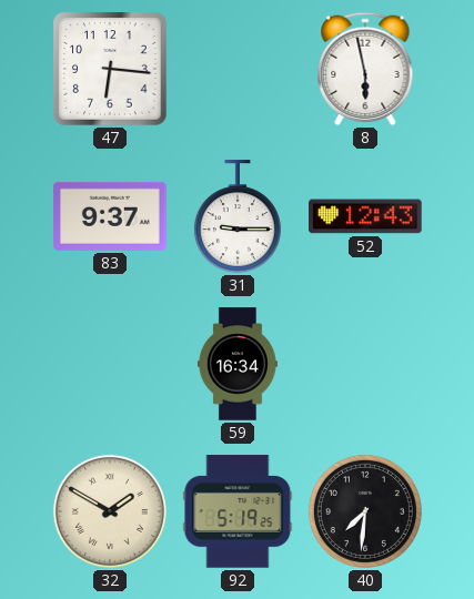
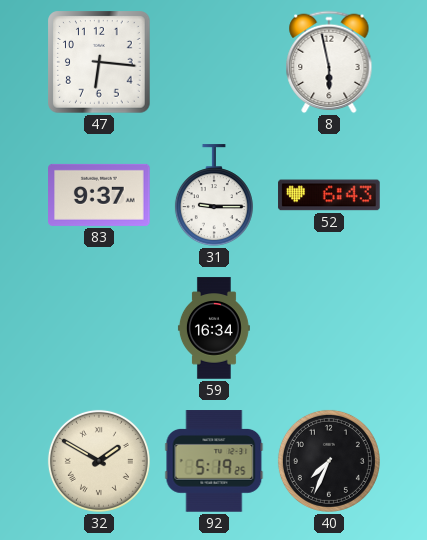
52: 12:43 -> 6:43 (329, 195)
40: 7:31 -> 7:34 (329, 461)
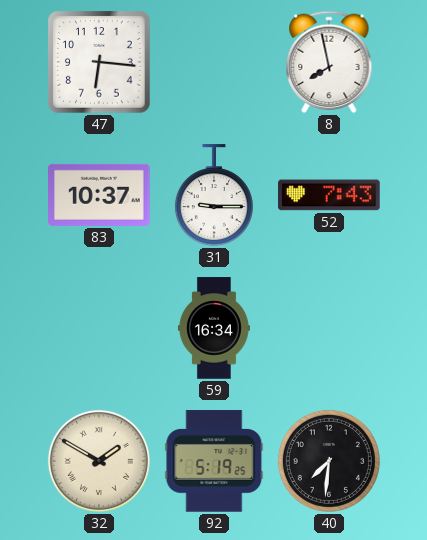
8: 5:58 -> 7:58 (329, 62)
83: 9:37 -> 10:37 (99, 195)
52: 6:43 -> 7:43 (329, 195)
40: 7:34 -> 7:31 (329, 461)
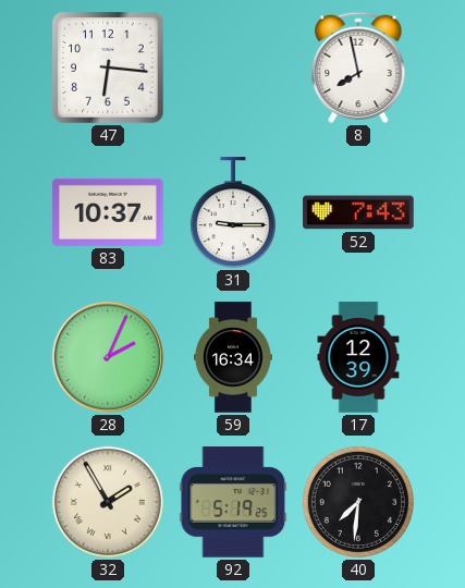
28: none -> 2:04 (108, 357)
17: none -> 12:39 (358, 357)
32: 1:50 -> 1:55 (108, 502)
